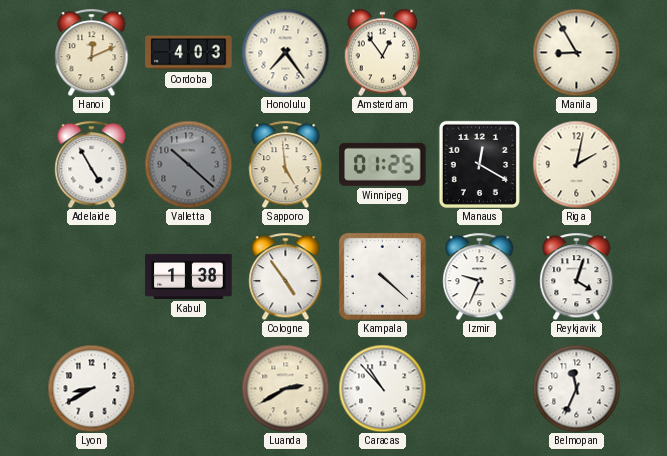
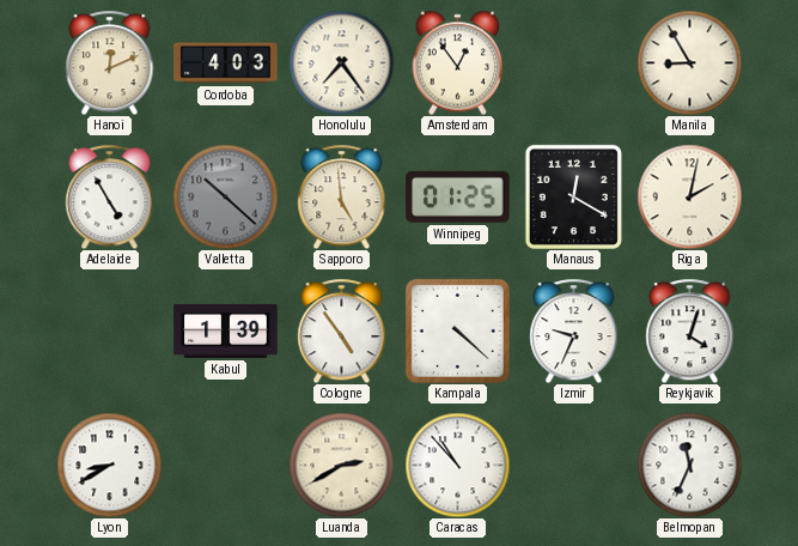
Kabul: 1:38 -> 1:39 (226, 330)
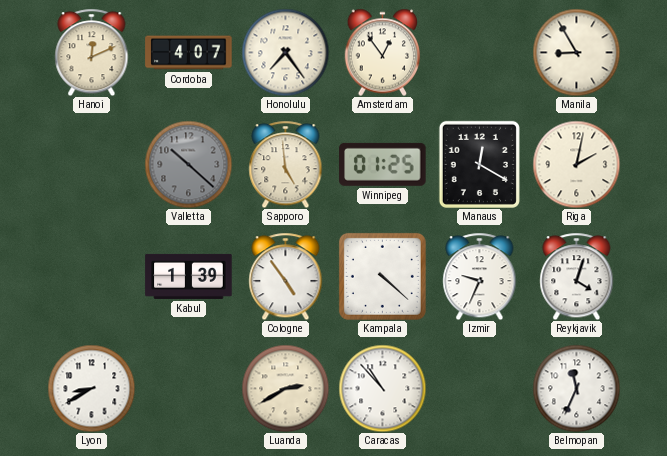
Cordoba: 4:03 -> 4:07 (189, 53)
Adelaide: 4:55 -> none (110, 196)
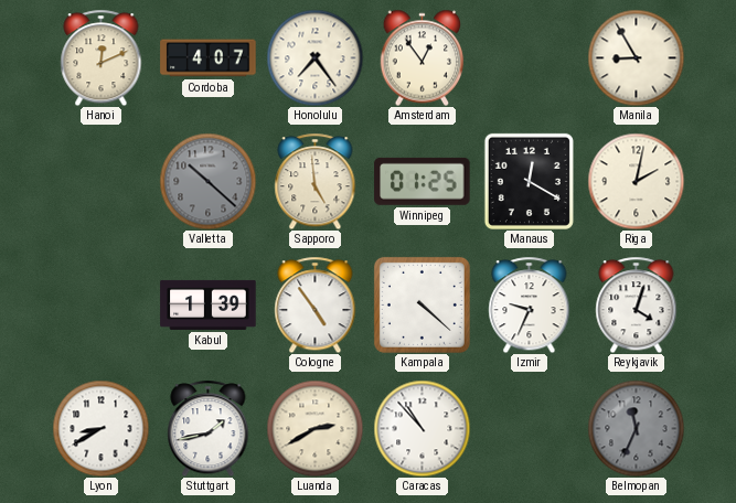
Stuttgart: none -> 1:43 (209, 428)
Belmopan dial: white -> grey (636, 428)
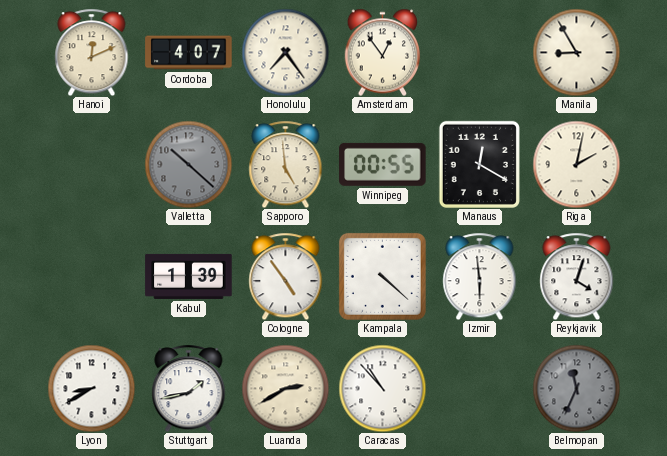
Winnipeg: 01:25 -> 00:55 (383, 164)
Izmir: 9:34 -> 5:59 (480, 276)
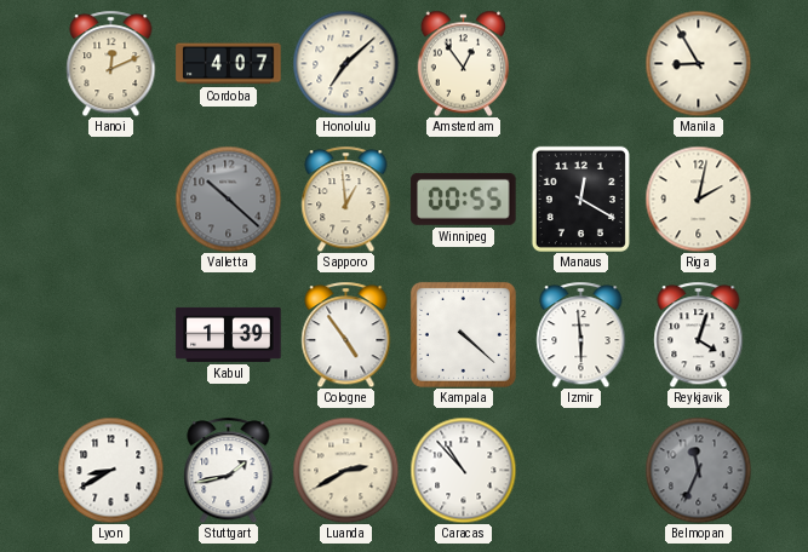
Honolulu: 7:24 -> 7:08 (345, 63)
Sapporo: 4:59 -> 12:59 (346, 199)
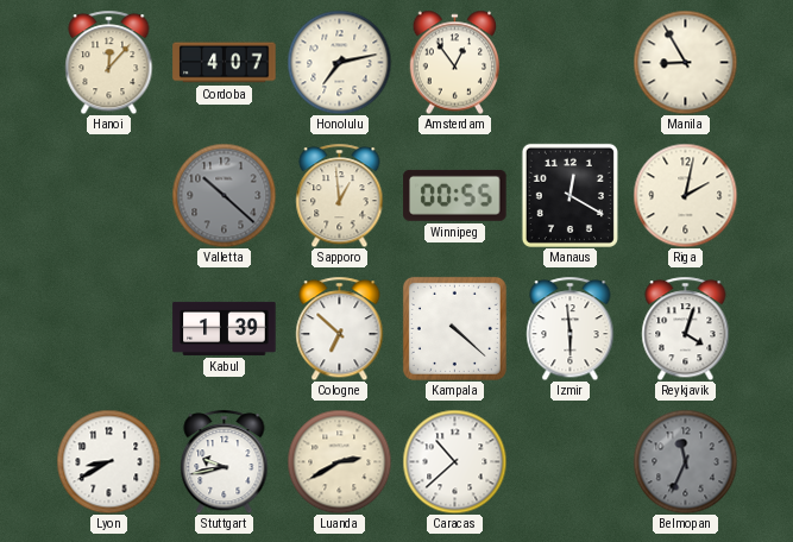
Hanoi: 12:11 -> 12:07 (109, 62)
Honolulu: 7:08 -> 7:13 (339, 62)
Cologne: 4:54 -> 6:52 (340, 328)
Stuttgart: 1:43 -> 9:43 (225, 461)
Caracas: 10:53 -> 10:38 (454, 461)
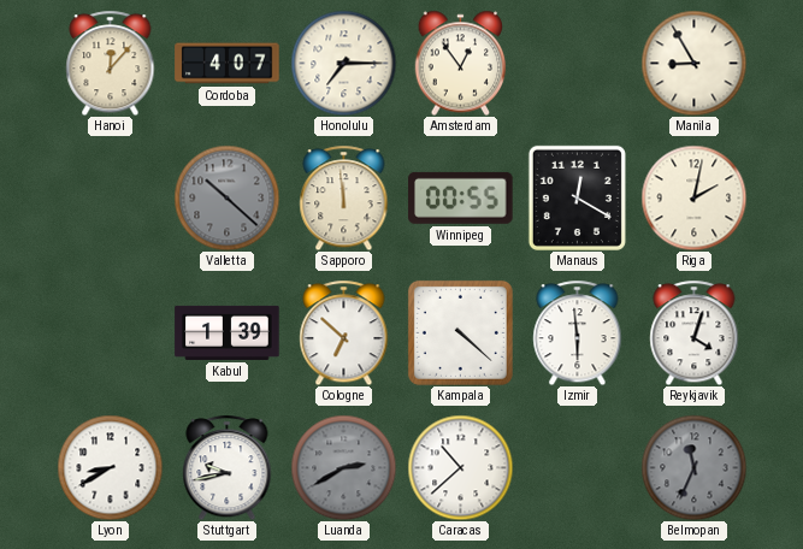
Honolulu: 7:13 -> 7:15 (343, 63)
Sapporo: 12:59 -> 11:59 (344, 197)
Luanda dial: cream -> grey (343, 467)
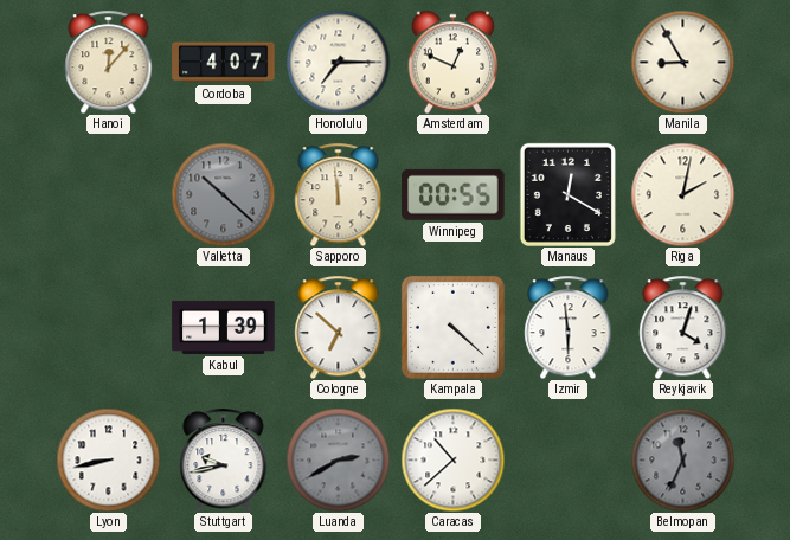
Amsterdam: 12:54 -> 12:49 (454, 62)
Lyon: 8:40 -> 8:43 (108, 459)
